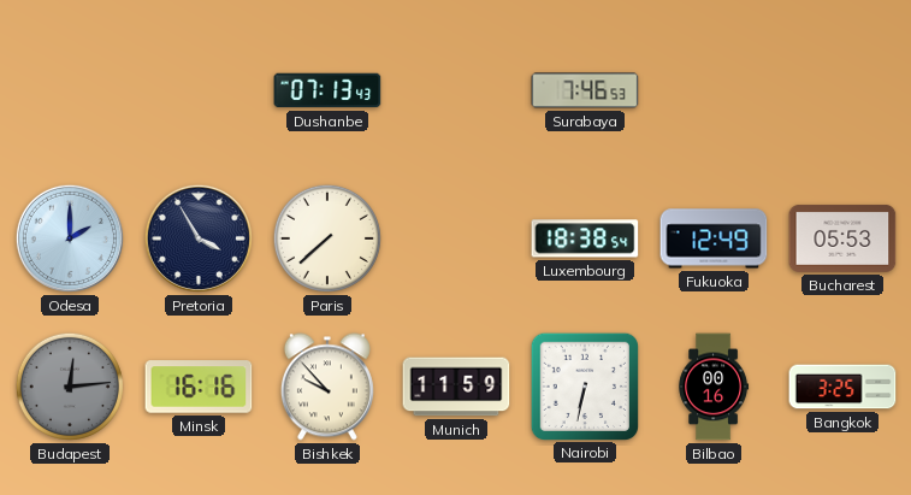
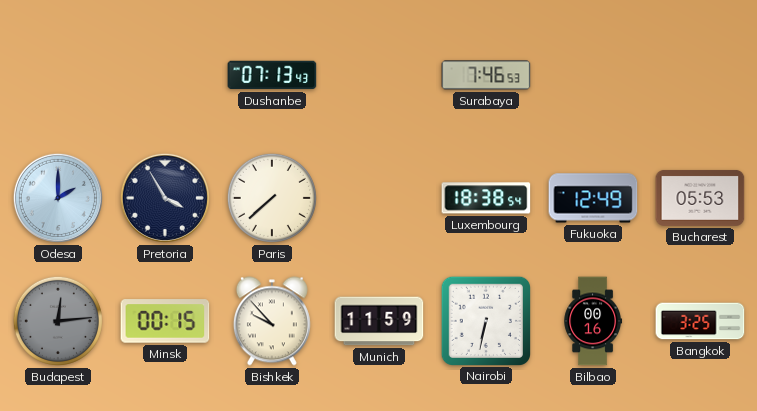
Minsk: 16:16 -> 00:15 (165, 321)
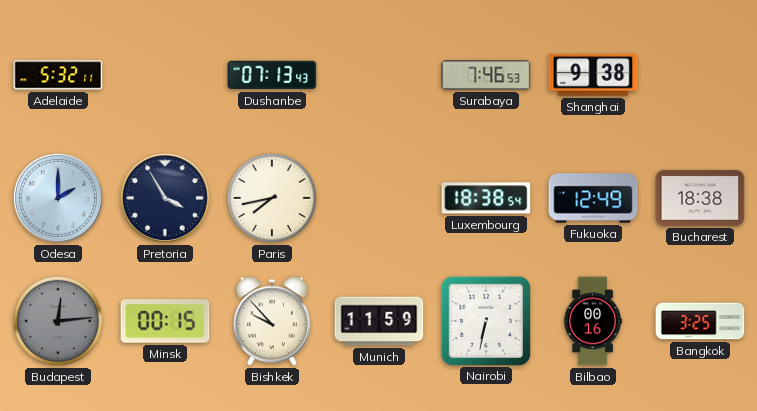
Adelaide: none -> 5:32 (58, 75)
Shanghai: none -> 9:38 (593, 75)
Paris: 7:38 -> 7:43 (272, 198)
Bucharest: 05:53 -> 18:38 (700, 198)
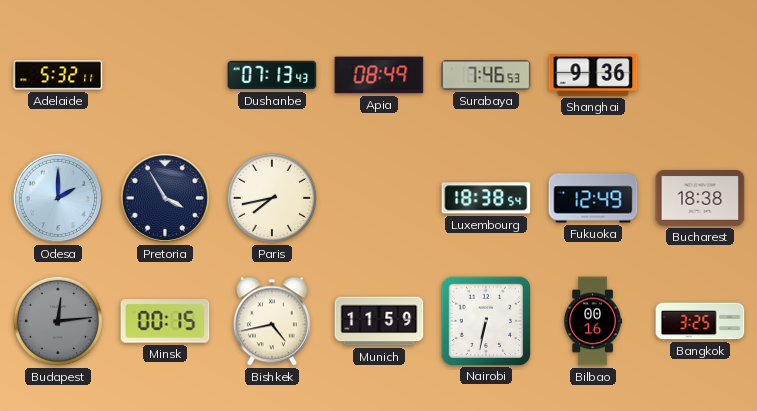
Apia: none -> 08:49 (379, 75)
Shanghai: 9:38 -> 9:36 (593, 75)
Bishkek: 9:53 -> 4:43 (272, 321)
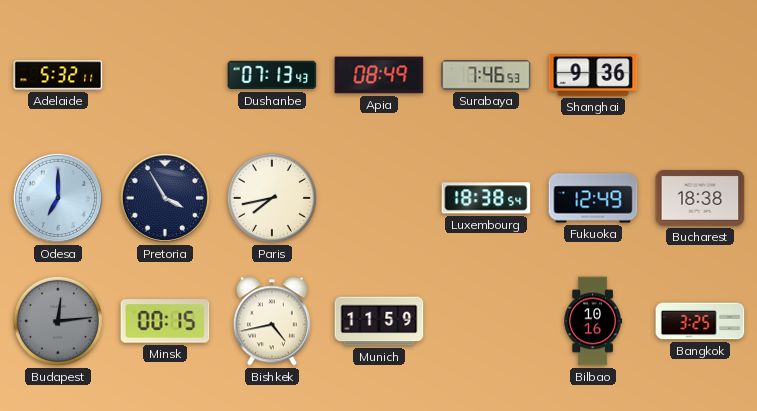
Odesa: 2:00 -> 7:00 (58, 198)
Nairobi: 6:32 -> none (485, 320)
Bilbao: 00:16 -> 10:16 (593, 321)
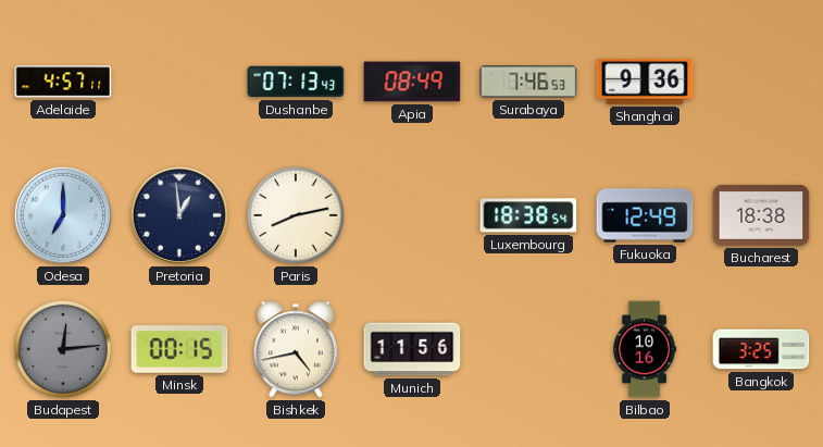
Adelaide: 5:32 -> 4:57 (63, 82)
Pretoria: 3:55 -> 12:59 (179, 215)
Paris: 7:43 -> 8:13 (296, 215)
Munich: 11:59 -> 11:56 (412, 349)
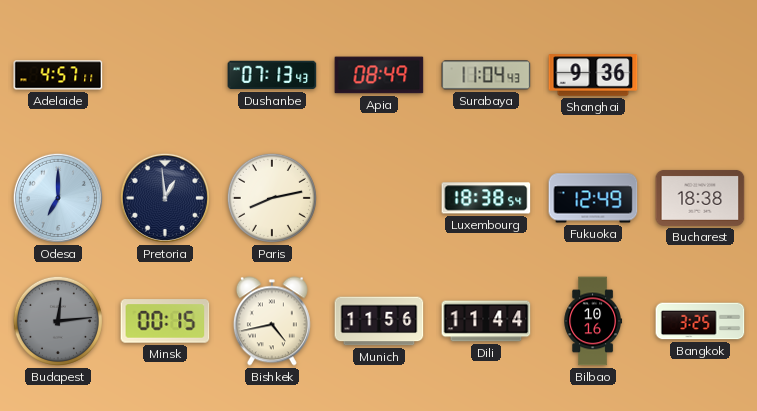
Surabaya: 7:46 -> 11:04 (486, 75)
Dili: none -> 11:44 (486, 321)
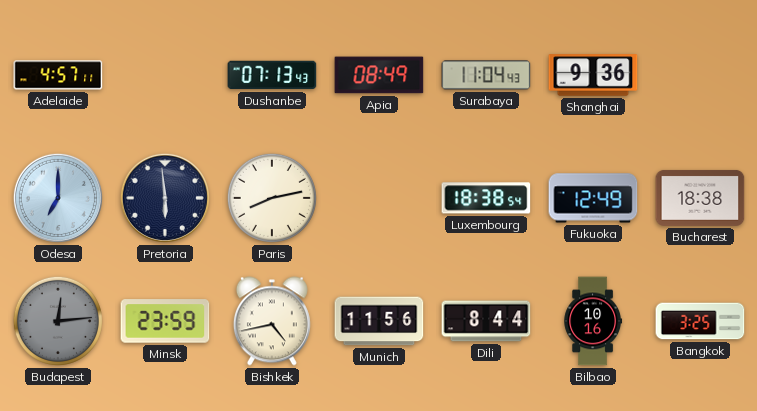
Pretoria: 12:59 -> 5:59 (165, 198)
Minsk: 00:15 -> 23:59 (165, 321)
Dili: 11:44 -> 8:44 (486, 321)
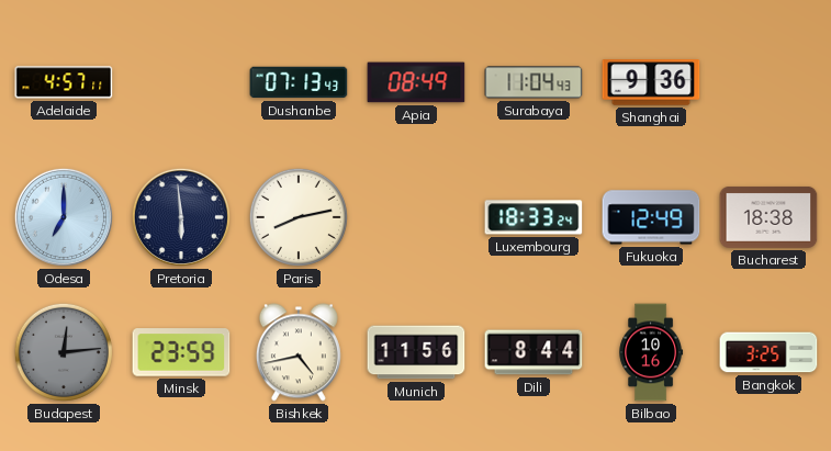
Luxembourg: 18:38 -> 18:33 (534, 217)
